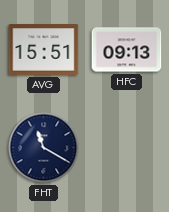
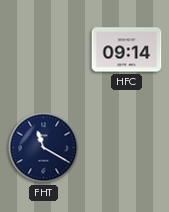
AVG: 15:51 -> none (44, 50)
HFC: 09:13 -> 09:14 (127, 50)
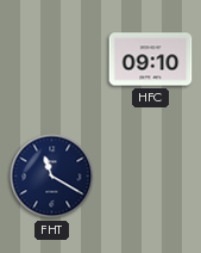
HFC: 09:14 -> 09:10 (151, 60)
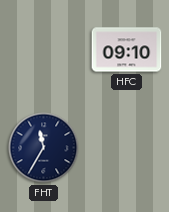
FHT: 11:20 -> 11:35 (44, 148)
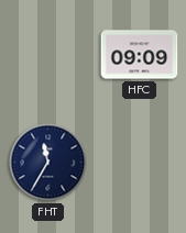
HFC: 09:10 -> 09:09 (140, 55)
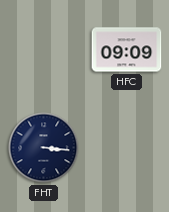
FHT: 11:35 -> 3:16 (44, 148)
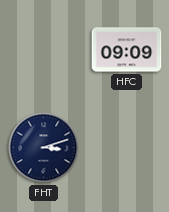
FHT: 3:16 -> 3:12 (44, 148)
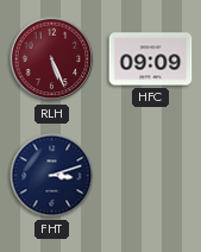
RLH: none -> 5:26 (52, 59)
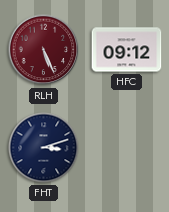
HFC: 09:09 -> 09:12 (127, 50)
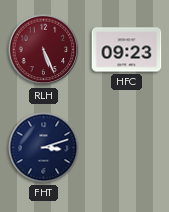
HFC: 09:12 -> 09:23 (127, 50)
